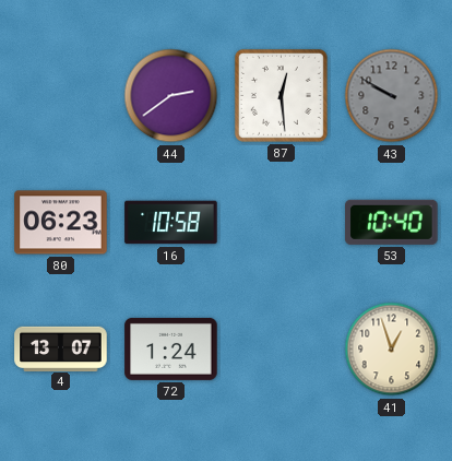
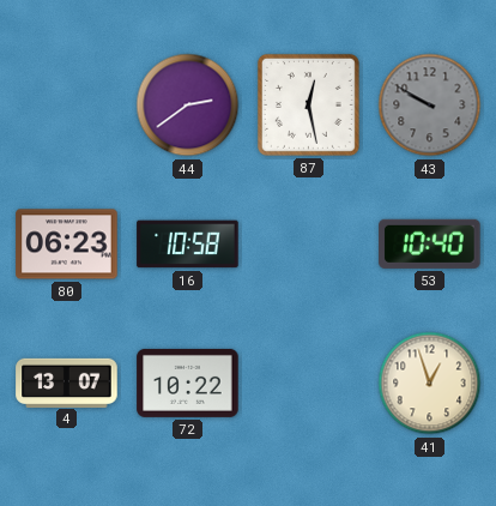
87: 12:29 -> 12:28 (308, 104)
72: 1:24 -> 10:22 (188, 382)
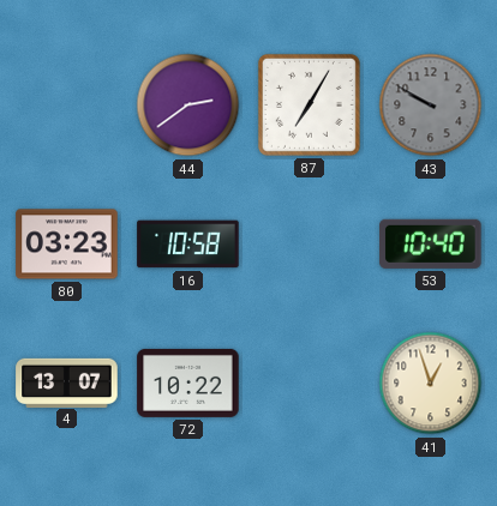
87: 12:28 -> 7:05 (309, 104)
80: 06:23 -> 03:23 (67, 245)
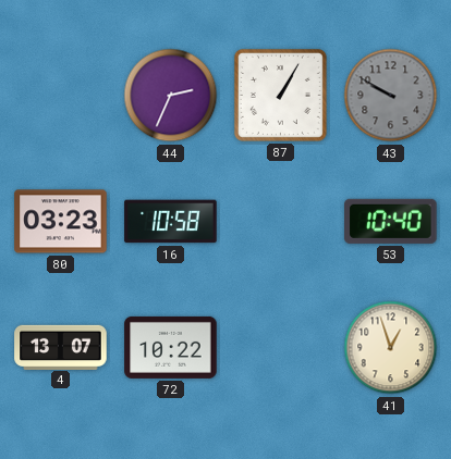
44: 2:39 -> 2:34 (171, 96)
87: 7:05 -> 1:05 (280, 95)
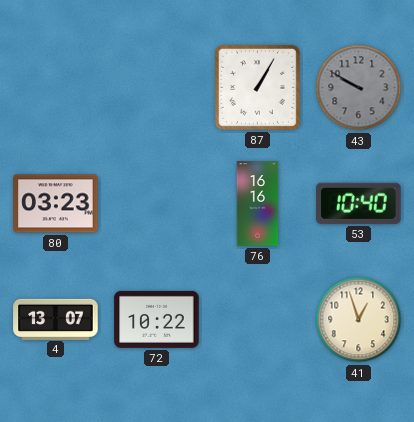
44: 2:34 -> none (171, 96)
16: 10:58 -> none (171, 222)
76: none -> 16:16 (258, 204)
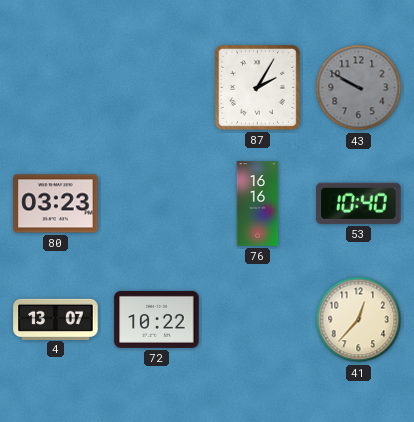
87: 1:05 -> 2:05 (257, 87)
41: 12:57 -> 12:37 (359, 320)
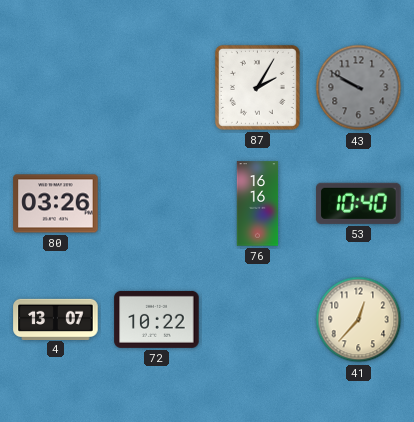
80: 03:23 -> 03:26 (56, 204)
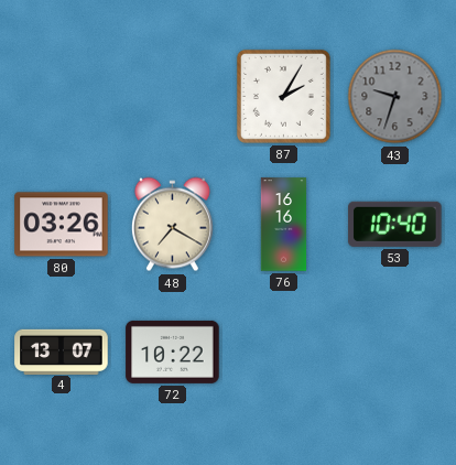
43: 9:50 -> 9:33 (395, 97)
48: none -> 7:20 (172, 225)
41: 12:37 -> none (359, 320)
